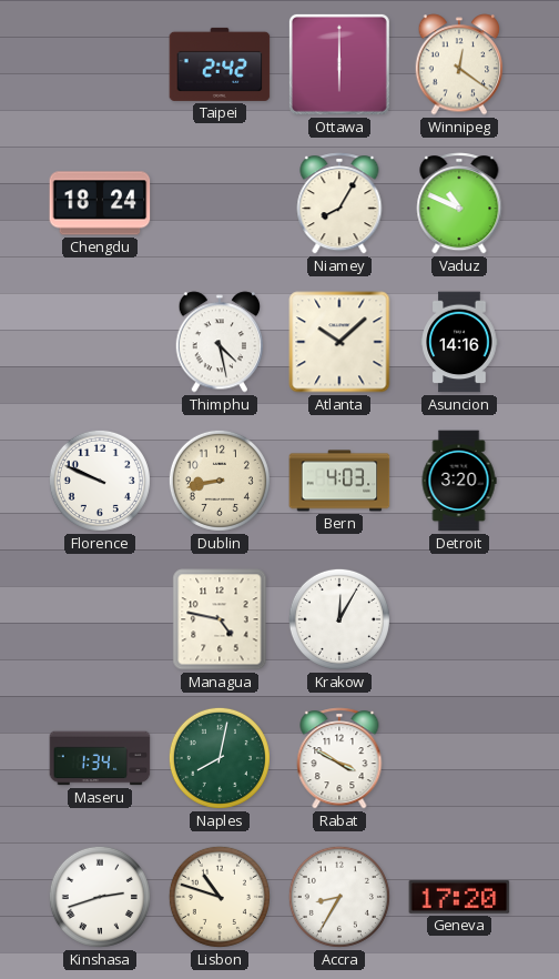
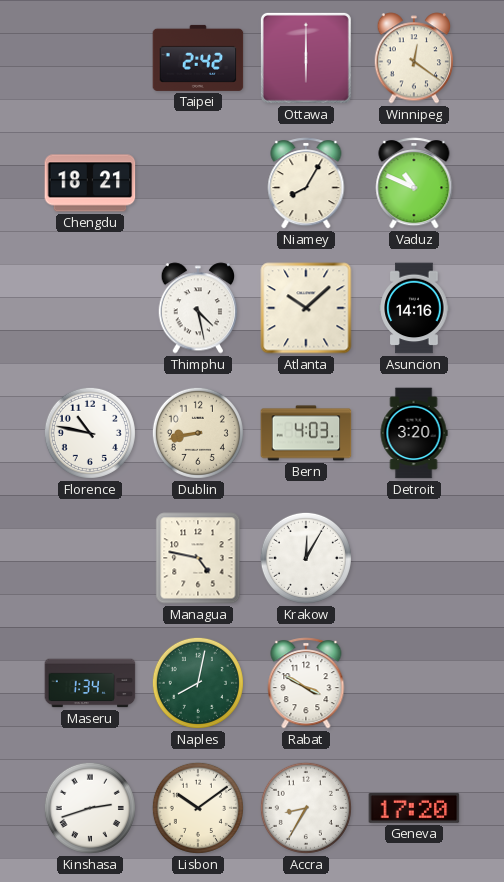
Chengdu: 18:24 -> 18:21 (90, 183)
Florence: 9:49 -> 10:47 (90, 433)
Lisbon: 10:48 -> 10:09 (198, 808)
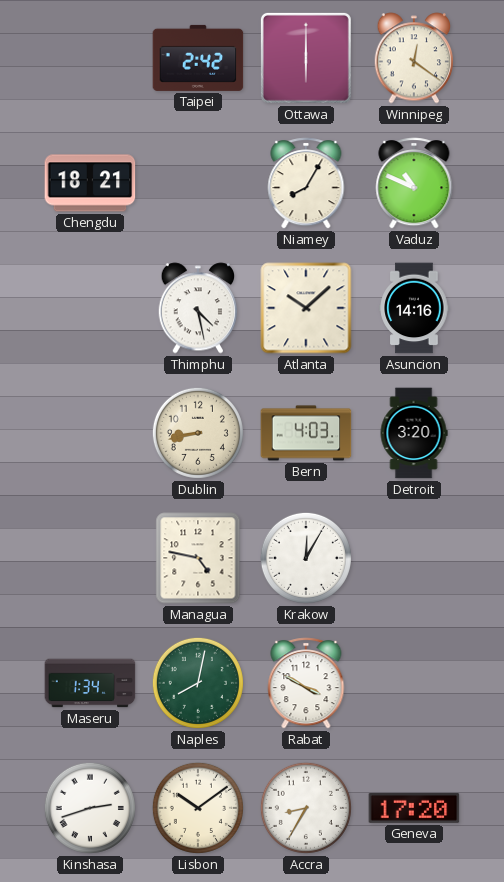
Florence: 10:47 -> none (90, 433)
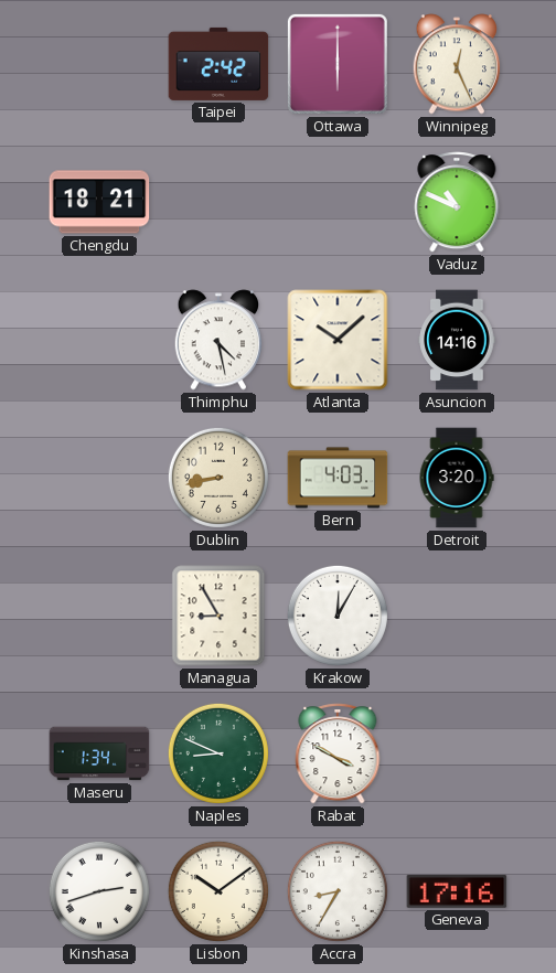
Winnipeg: 12:21 -> 12:26 (457, 64)
Niamey: 8:05 -> none (306, 183)
Managua: 4:47 -> 8:55 (218, 616)
Naples: 8:02 -> 8:49 (218, 753)
Geneva: 17:20 -> 17:16 (457, 891)
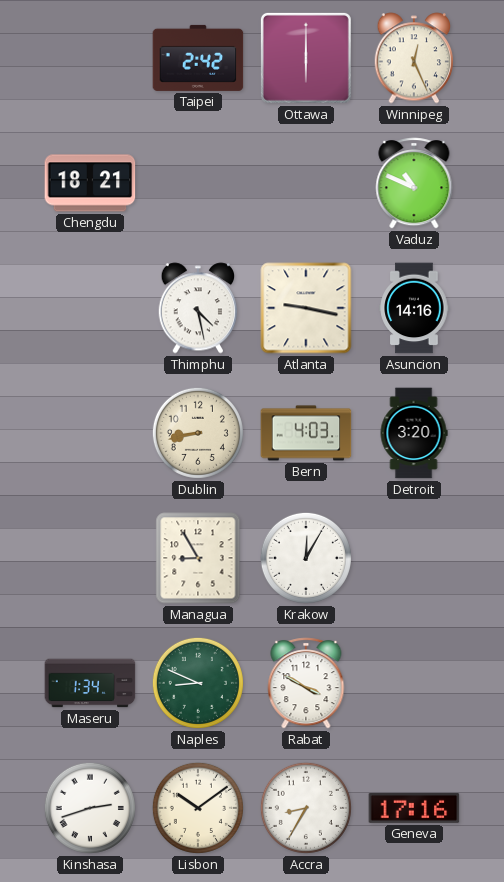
Atlanta: 10:08 -> 9:17 (306, 308)
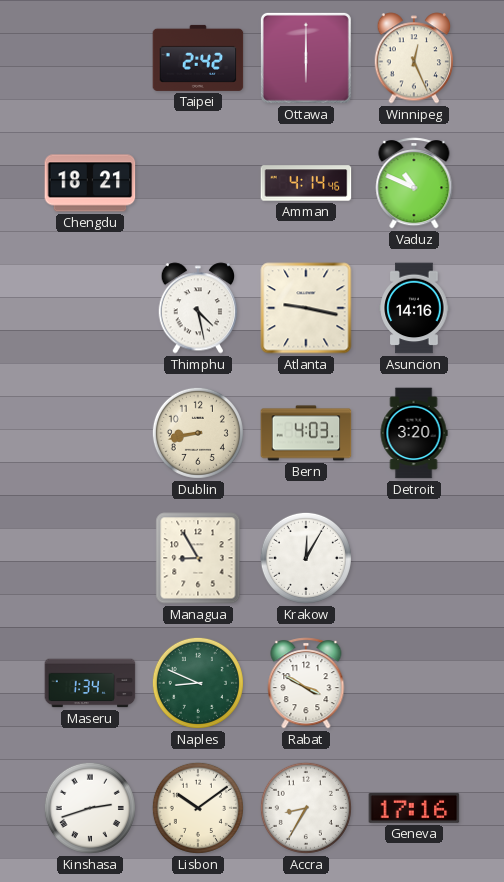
Amman: none -> 4:14 (306, 183)
